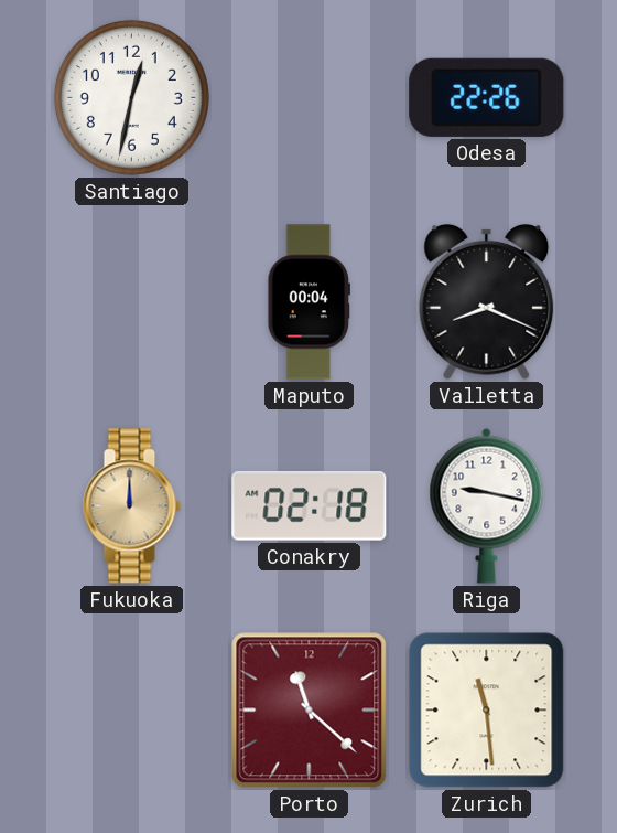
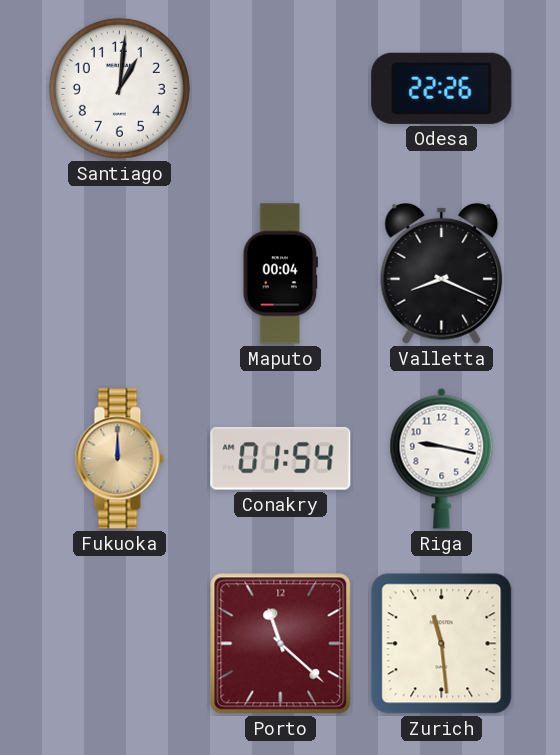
Santiago: 12:32 -> 1:01 (119, 88)
Conakry: 02:18 -> 01:54 (281, 459)
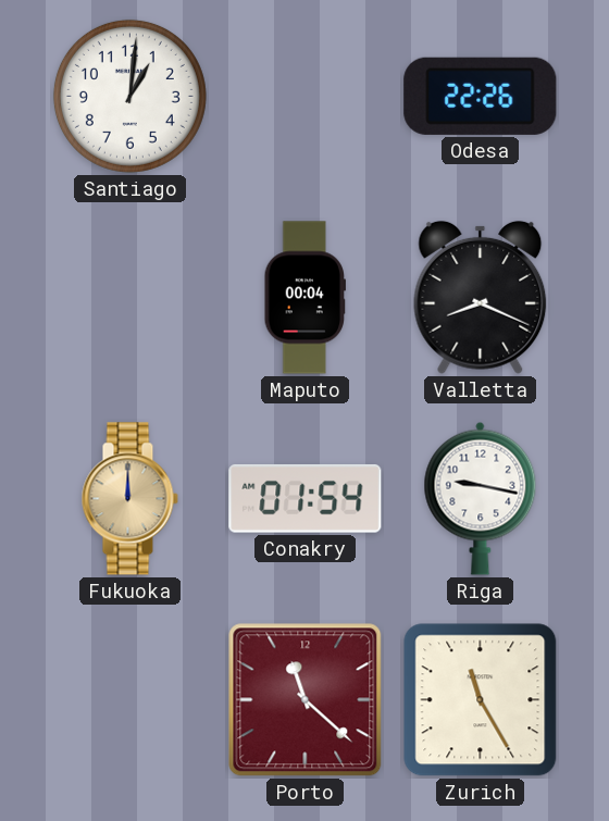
Zurich: 11:29 -> 11:25 (481, 700)
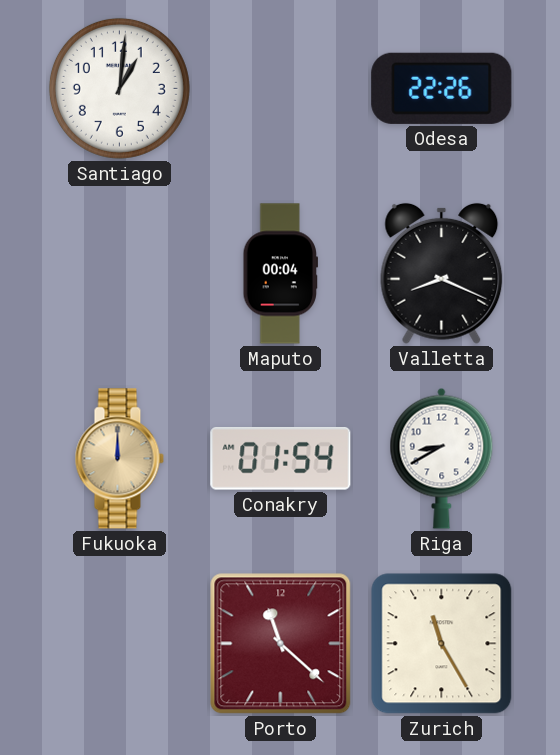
Riga: 9:17 -> 8:40 (442, 458)
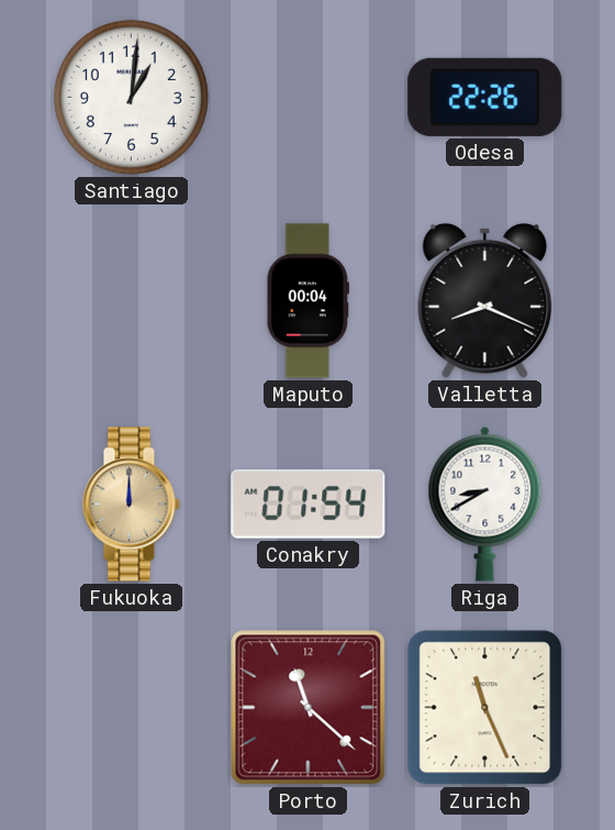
Zurich: 11:25 -> 11:26 (485, 708)
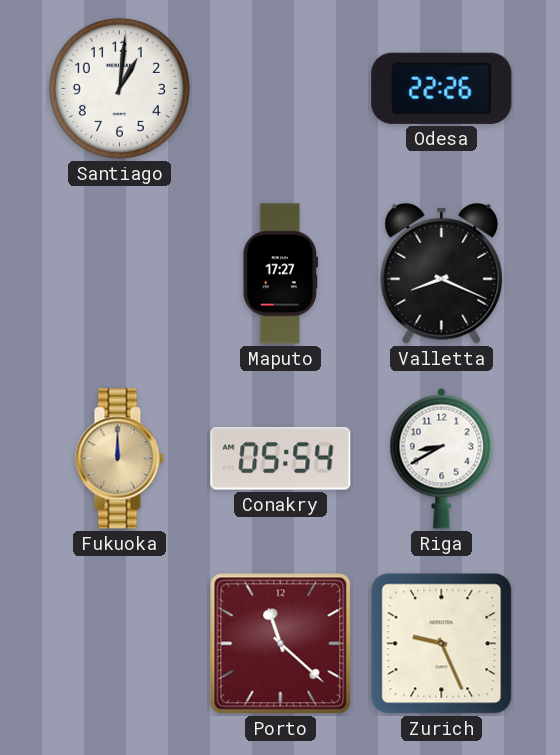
Maputo: 00:04 -> 17:27 (281, 274)
Conakry: 01:54 -> 05:54 (281, 459)
Zurich: 11:26 -> 9:26 (442, 644)
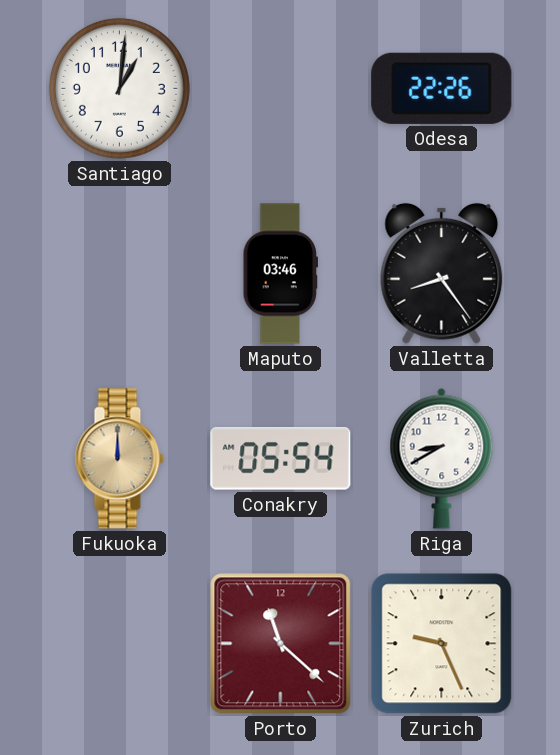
Maputo: 17:27 -> 03:46 (281, 274)
Valletta: 8:19 -> 8:24 (442, 273)
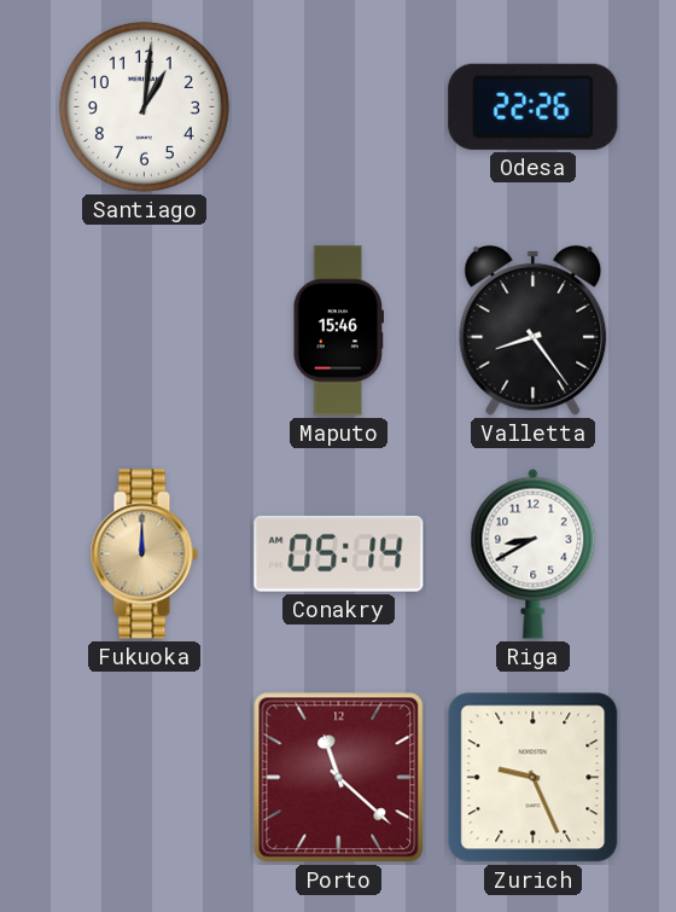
Maputo: 03:46 -> 15:46 (339, 331)
Conakry: 05:54 -> 05:14 (339, 554)
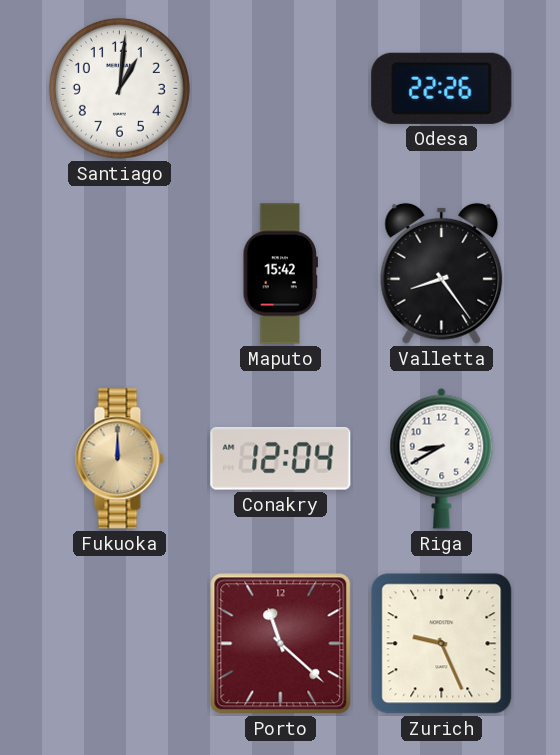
Maputo: 15:46 -> 15:42 (281, 274)
Conakry: 05:14 -> 12:04 (281, 459)
